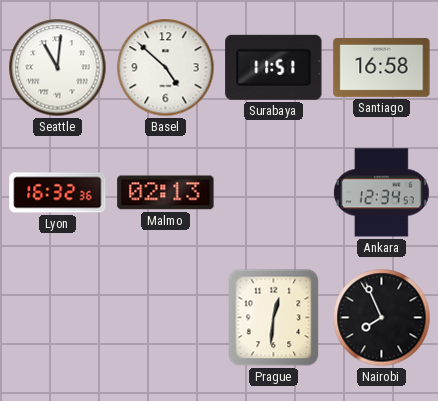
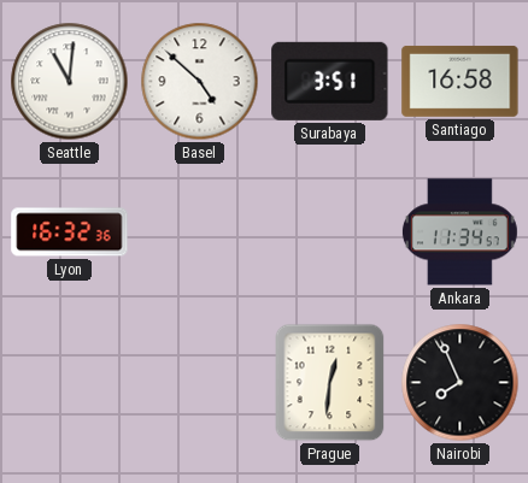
Surabaya: 11:51 -> 3:51 (330, 81)
Malmo: 02:13 -> none (166, 193)
Ankara: 12:34 -> 11:34 (459, 232)
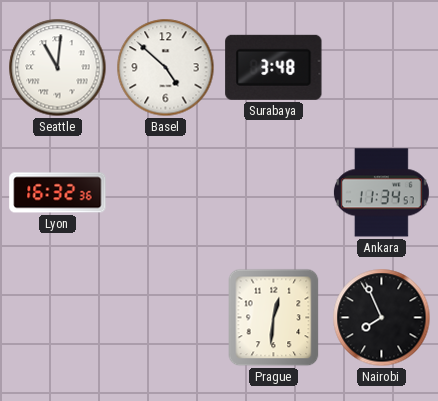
Surabaya: 3:51 -> 3:48 (274, 67)
Santiago: 16:58 -> none (460, 81)
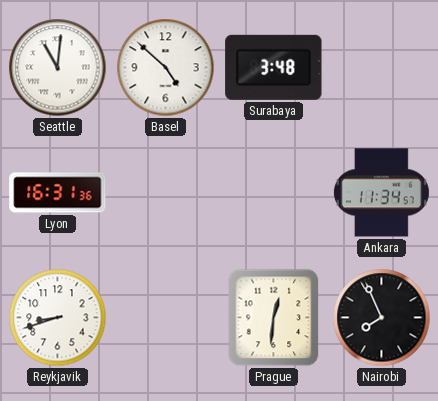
Lyon: 16:32 -> 16:31 (58, 193)
Reykjavik: none -> 8:42 (58, 318)
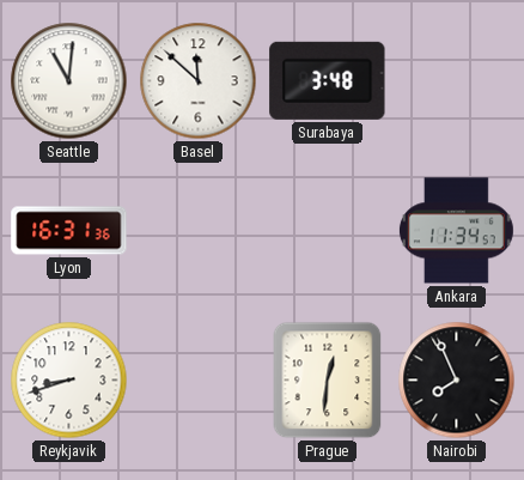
Basel: 4:52 -> 11:52 (199, 81)
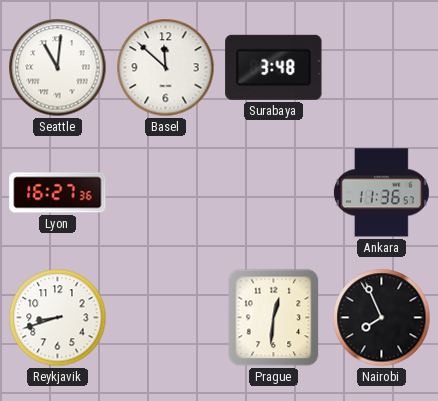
Lyon: 16:31 -> 16:27 (58, 193)
Ankara: 11:34 -> 11:36 (381, 193)
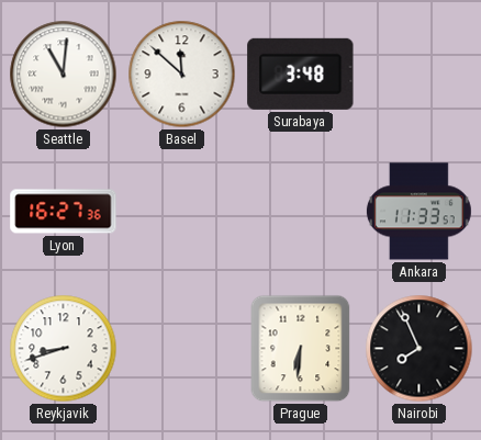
Ankara: 11:36 -> 11:33 (418, 212)
Prague: 12:31 -> 6:31 (301, 349)
